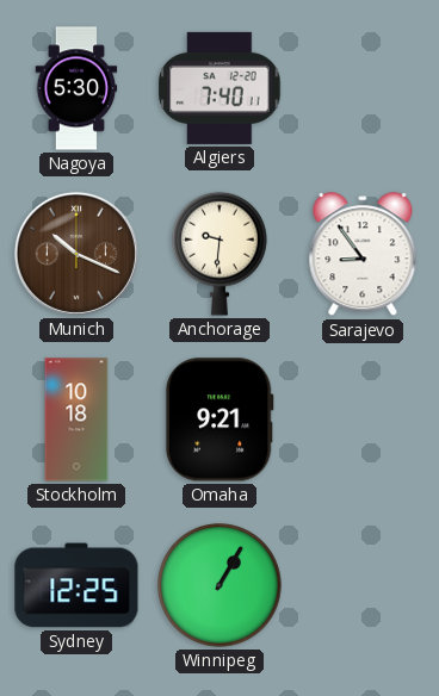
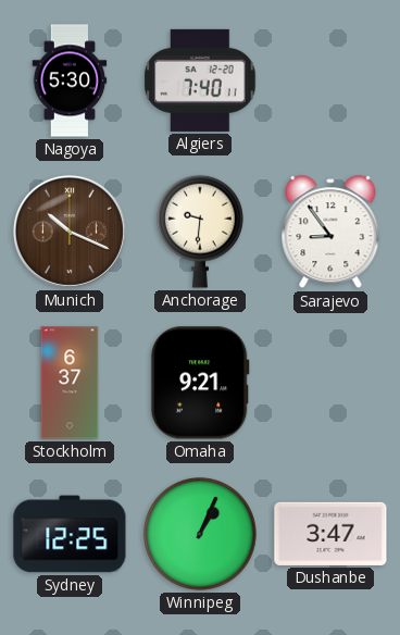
Stockholm: 10:18 -> 6:37 (70, 383)
Winnipeg: 1:05 -> 1:04 (200, 534)
Dushanbe: none -> 3:47 (330, 534)
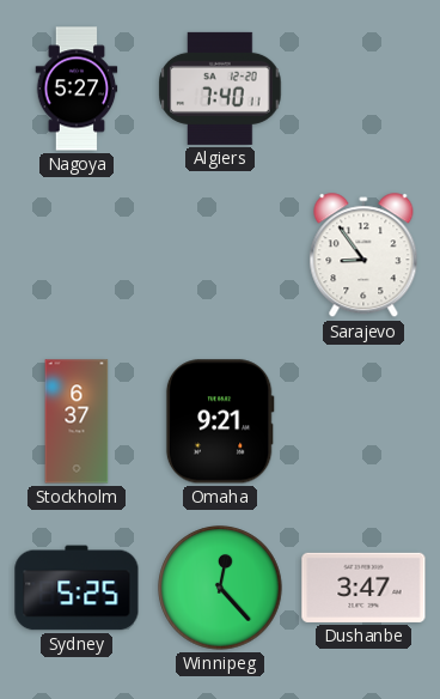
Nagoya: 5:30 -> 5:27 (77, 89)
Munich: 10:19 -> none (70, 232)
Anchorage: 9:31 -> none (200, 232)
Sydney: 12:25 -> 5:25 (77, 588)
Winnipeg: 1:04 -> 12:23 (220, 588)
